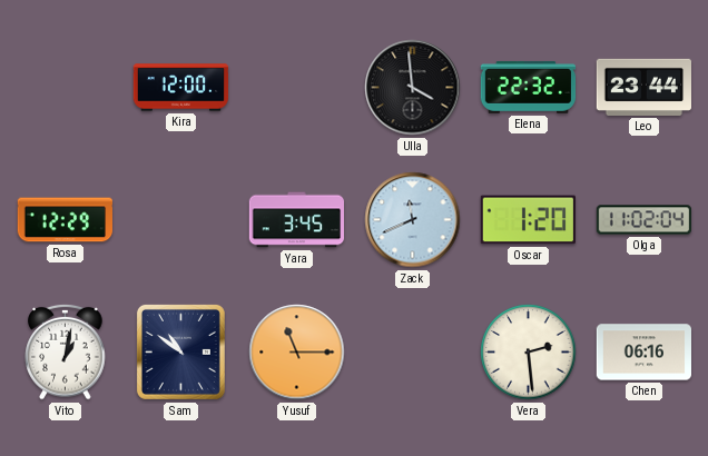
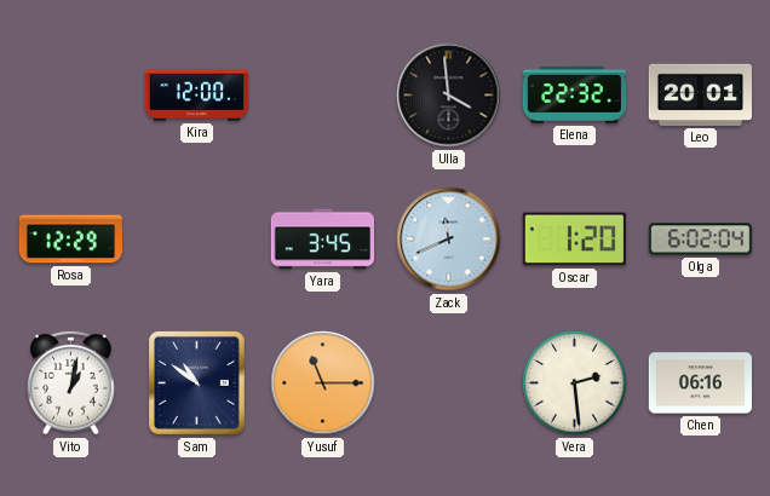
Leo: 23:44 -> 20:01 (700, 94)
Olga: 11:02 -> 6:02 (701, 240)
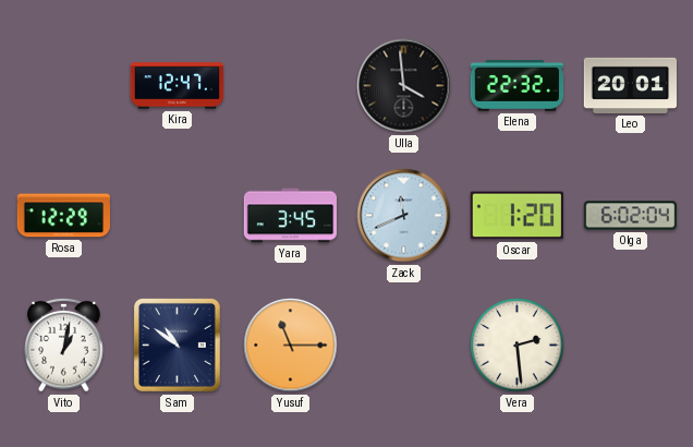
Kira: 12:00 -> 12:47 (178, 86)
Chen: 06:16 -> none (700, 383)
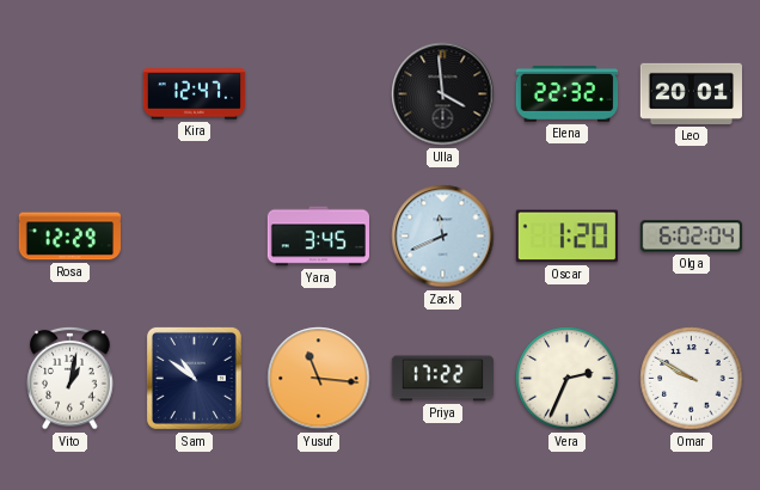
Yusuf: 11:15 -> 11:16 (319, 379)
Priya: none -> 17:22 (442, 379)
Vera: 2:29 -> 2:34 (568, 379)
Omar: none -> 9:50 (692, 379)
